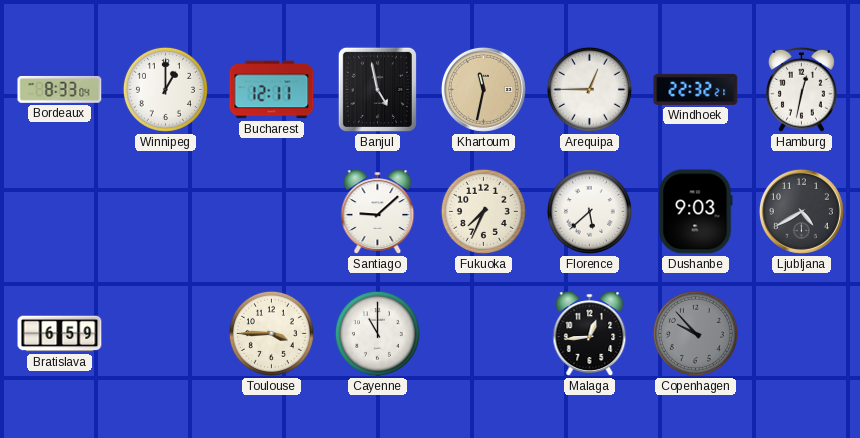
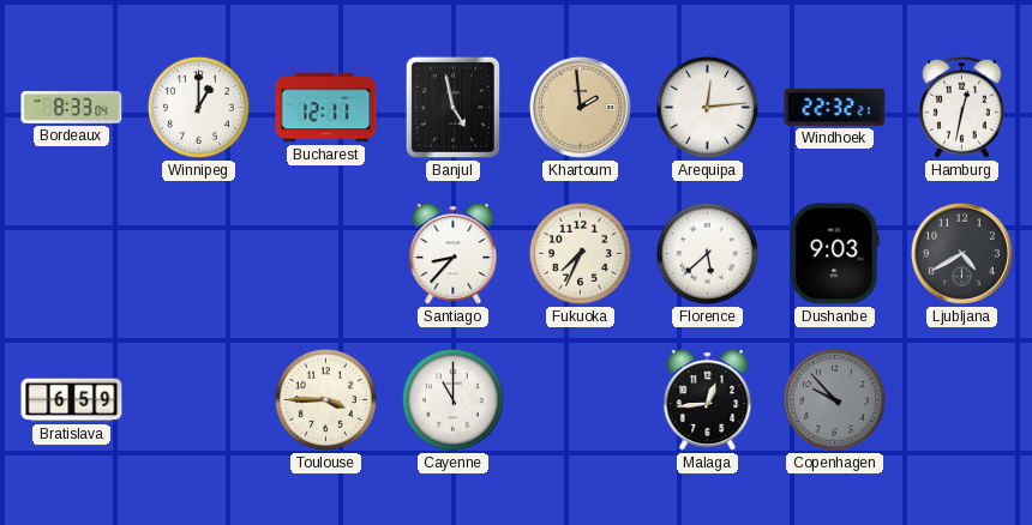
Khartoum: 11:32 -> 1:59 (580, 107)
Arequipa: 12:45 -> 12:14 (707, 107)
Santiago: 9:08 -> 8:37 (454, 254)
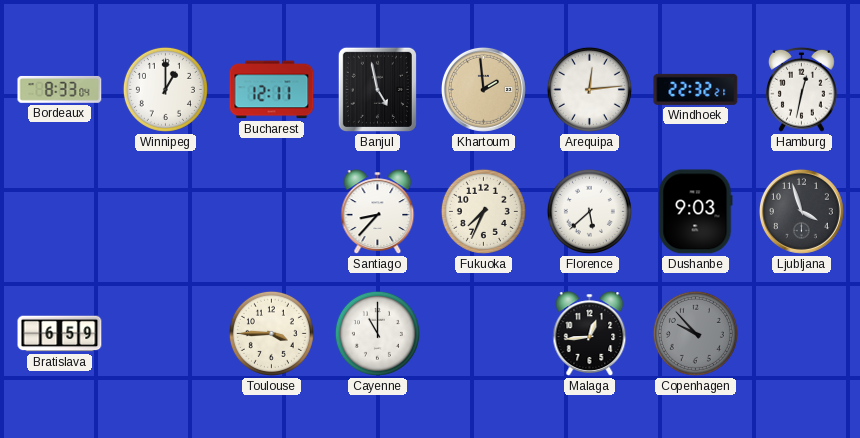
Ljubljana: 4:40 -> 3:57 (801, 211)
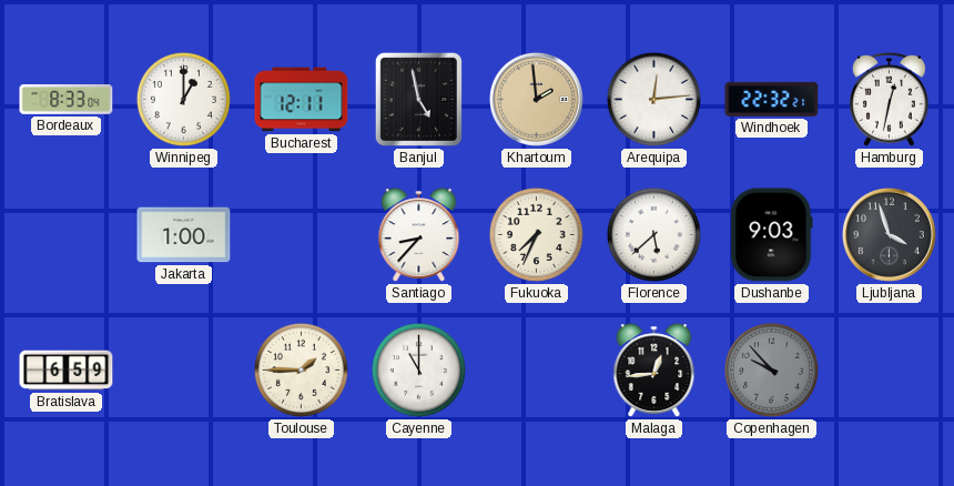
Jakarta: none -> 1:00 (184, 235)
Toulouse: 3:45 -> 1:45 (301, 369)
